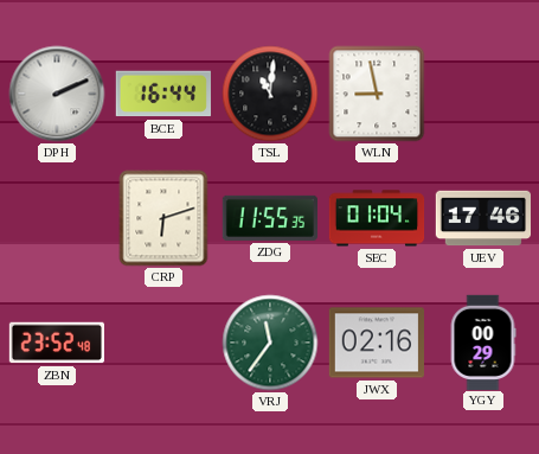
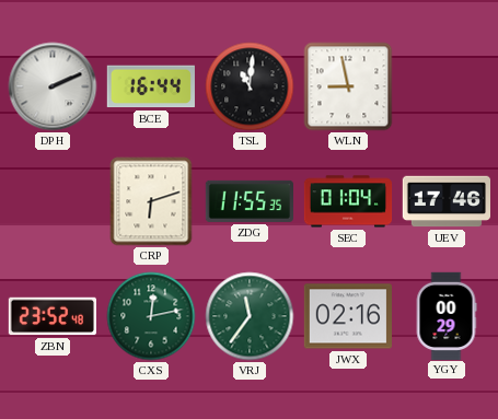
CXS: none -> 12:13 (151, 316)
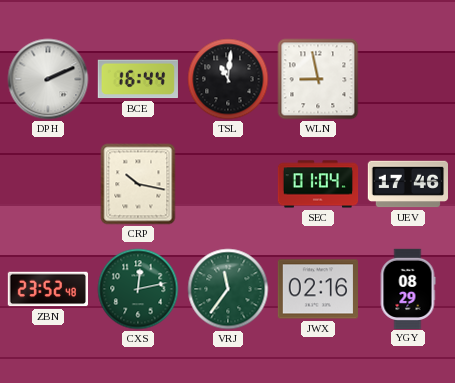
CRP: 6:12 -> 10:17 (138, 184)
ZDG: 11:55 -> none (248, 201)
YGY: 00:29 -> 08:29 (408, 288)
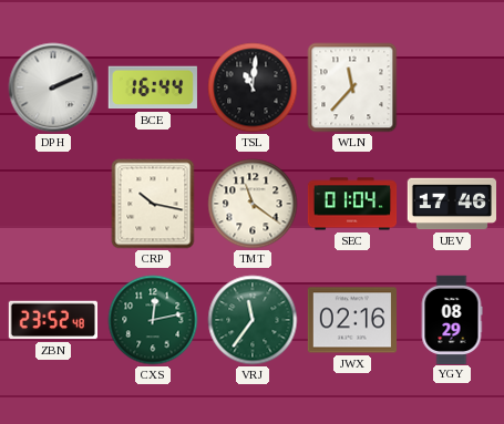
WLN: 8:58 -> 11:37 (352, 87)
TMT: none -> 11:21 (253, 204)
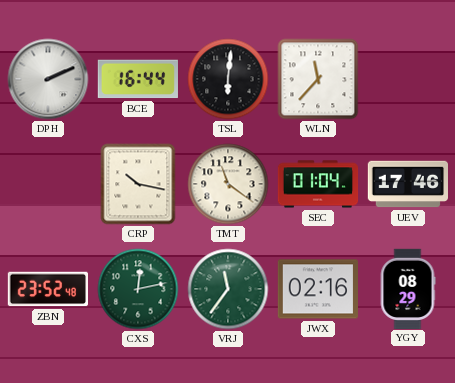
TSL: 11:01 -> 6:01 (228, 79)
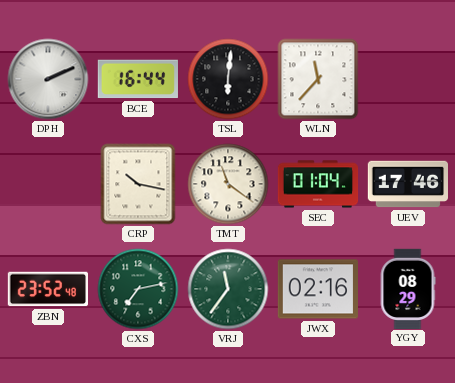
CXS: 12:13 -> 7:13 (138, 289)
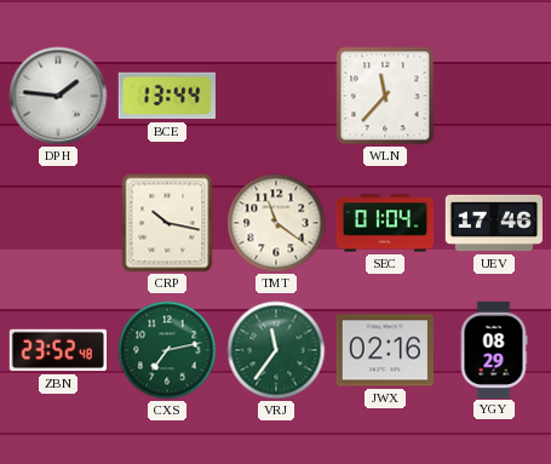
DPH: 2:11 -> 1:46 (58, 96)
BCE: 16:44 -> 13:44 (167, 96)
TSL: 6:01 -> none (228, 79)
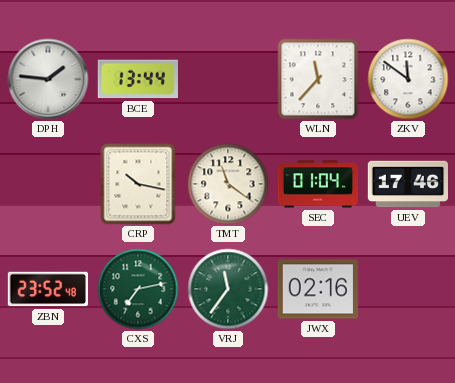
ZKV: none -> 11:51 (408, 79)
YGY: 08:29 -> none (494, 349)
